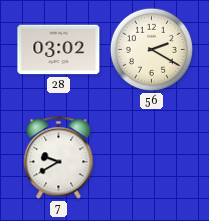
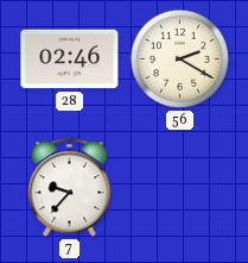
28: 03:02 -> 02:46 (70, 60)
7: 9:40 -> 9:37 (70, 188)
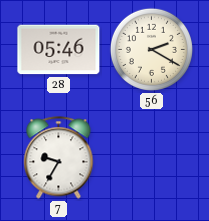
28: 02:46 -> 05:46 (59, 50)
7: 9:37 -> 9:35 (59, 158)
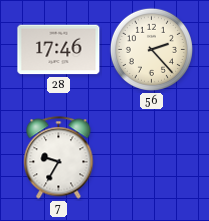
28: 05:46 -> 17:46 (59, 50)
56: 2:20 -> 2:23 (151, 49)
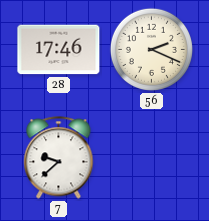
56: 2:23 -> 2:19 (151, 49)
7: 9:35 -> 9:38 (59, 158)
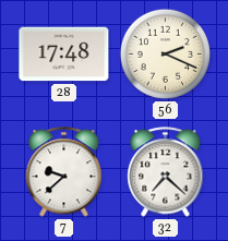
28: 17:46 -> 17:48 (64, 55)
32: none -> 7:22 (166, 172)
